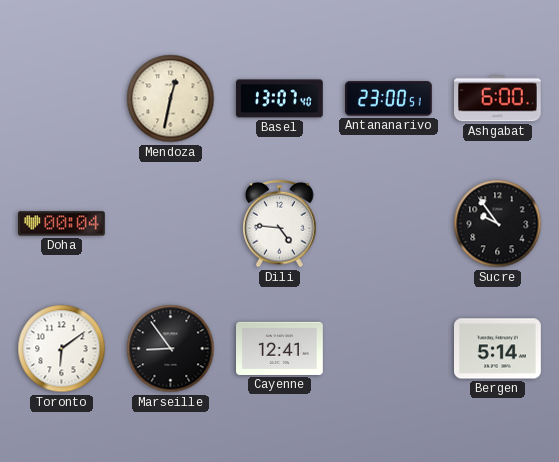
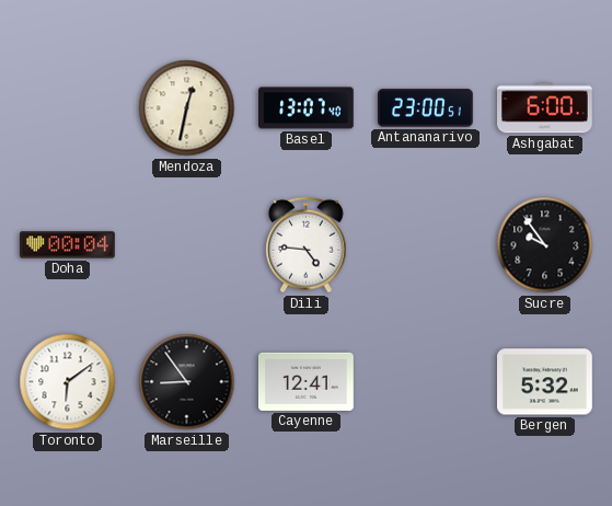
Bergen: 5:14 -> 5:32 (545, 382)
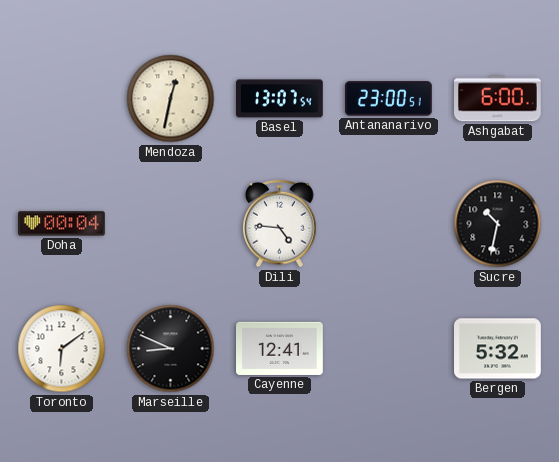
Basel: 13:07:40 -> 13:07:54 (280, 99)
Sucre: 9:54 -> 10:32 (498, 224)
Marseille: 8:54 -> 8:49 (171, 349)
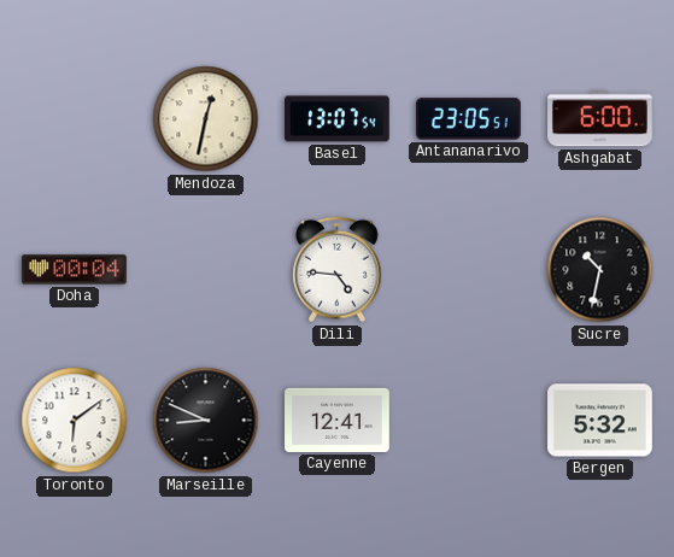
Antananarivo: 23:00 -> 23:05 (469, 119)
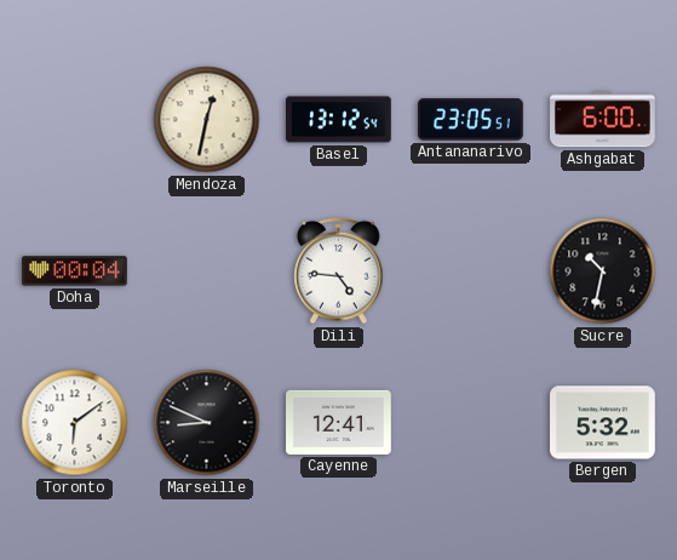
Basel: 13:07 -> 13:12 (339, 120)
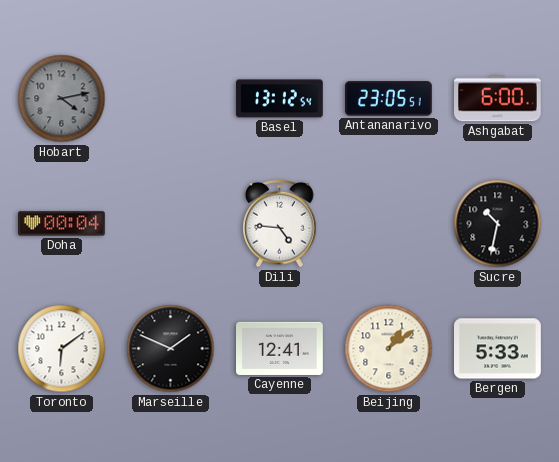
Hobart: none -> 4:13 (62, 99)
Mendoza: 12:32 -> none (207, 120)
Marseille: 8:49 -> 1:49 (171, 349)
Beijing: none -> 1:09 (389, 349)
Bergen: 5:32 -> 5:33 (498, 349)
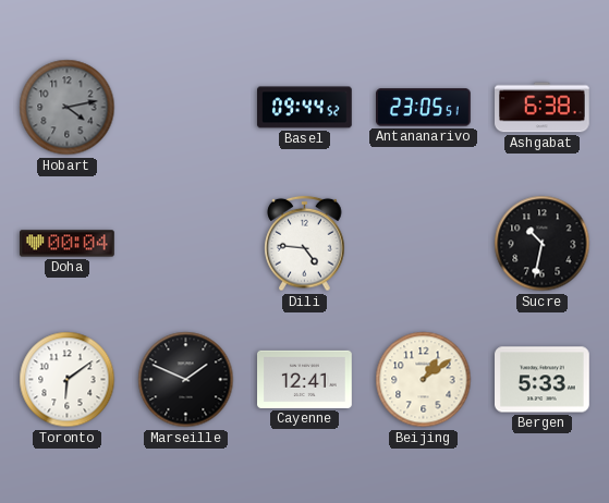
Basel: 13:12 -> 09:44 (305, 108)
Ashgabat: 6:00 -> 6:38 (543, 108)
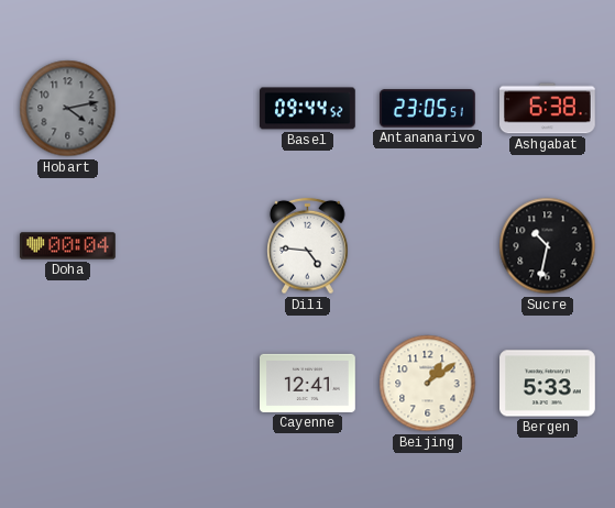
Toronto: 6:09 -> none (68, 380)
Marseille: 1:49 -> none (186, 380)
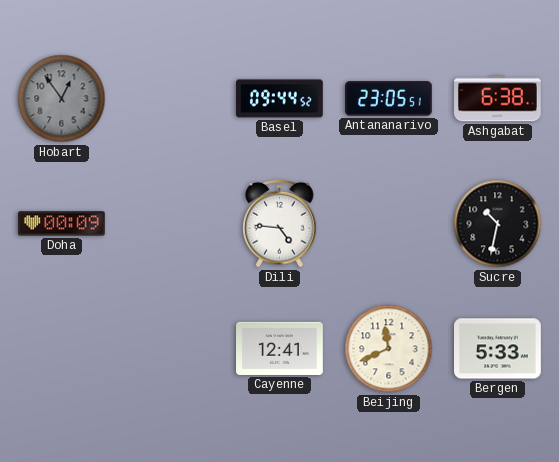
Hobart: 4:13 -> 12:54 (62, 99)
Doha: 00:04 -> 00:09 (62, 224)
Beijing: 1:09 -> 11:41 (389, 349)
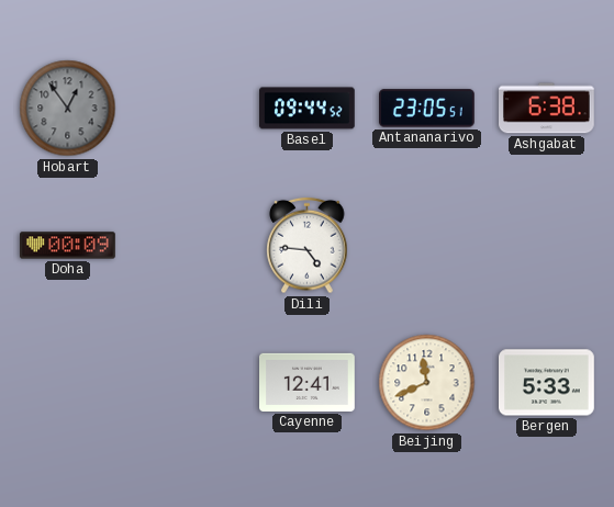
Sucre: 10:32 -> none (498, 224)
